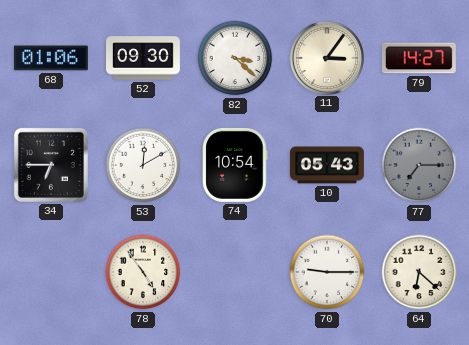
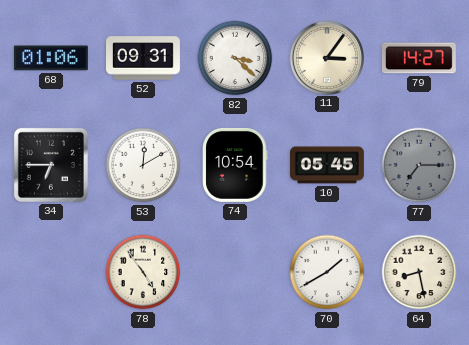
52: 09:30 -> 09:31 (144, 58)
10: 05:43 -> 05:45 (328, 165)
70: 9:15 -> 1:40 (327, 272)
64: 6:22 -> 8:28 (419, 272)
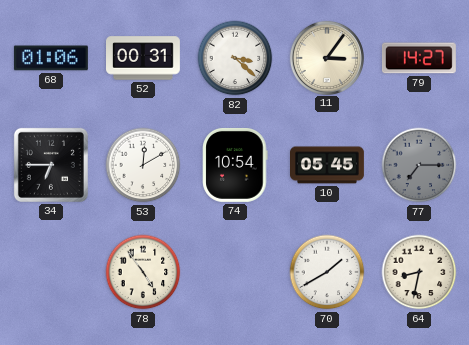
52: 09:31 -> 00:31 (144, 58)
64: 8:28 -> 8:32 (419, 272)
